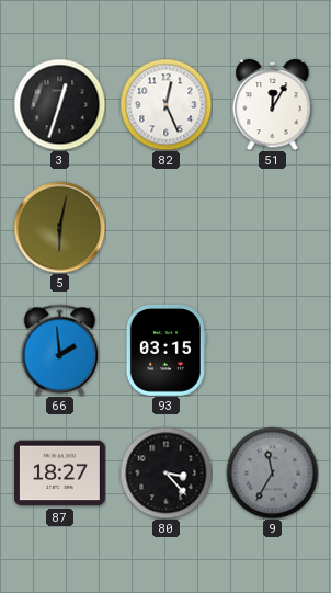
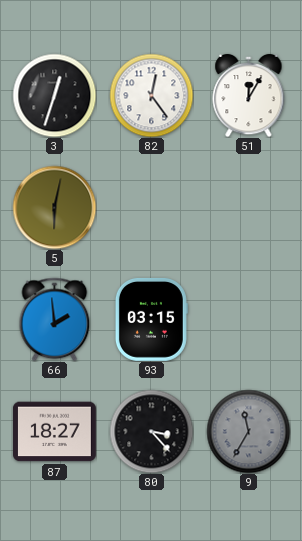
82: 12:26 -> 12:24 (151, 95)
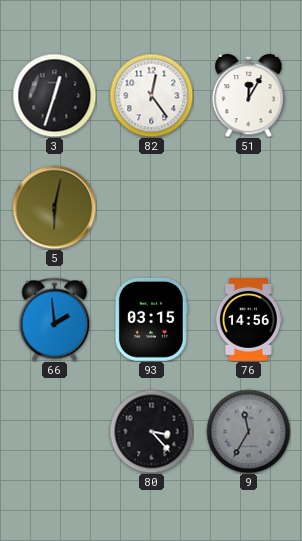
76: none -> 14:56 (248, 320)
87: 18:27 -> none (54, 432)
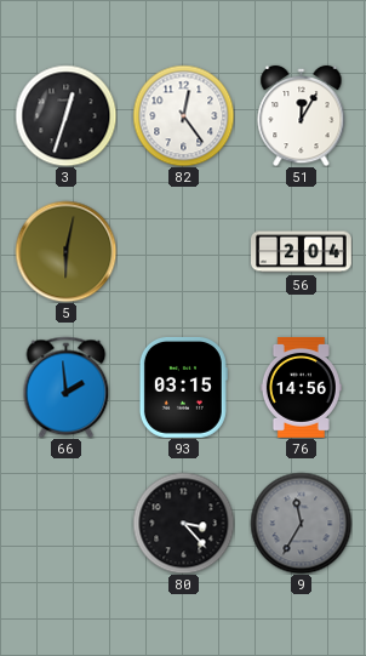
56: none -> 2:04 (302, 252)
